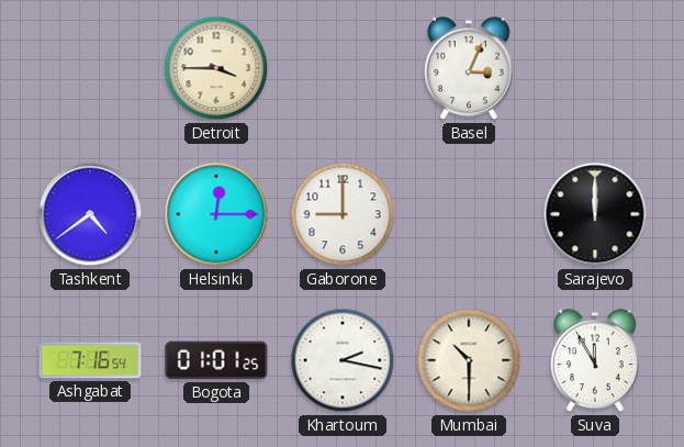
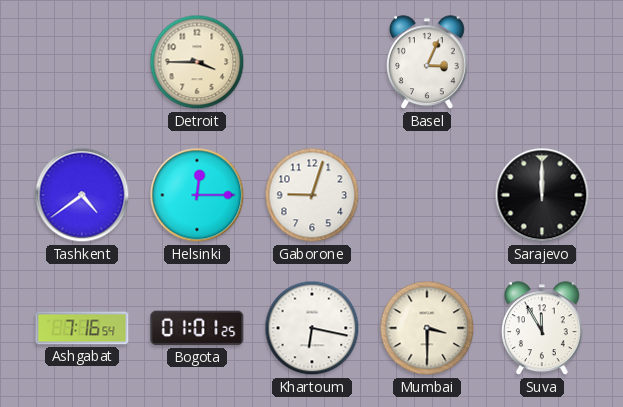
Gaborone: 9:00 -> 9:03 (312, 195)
Khartoum: 2:17 -> 6:17 (312, 328)
Mumbai: 10:30 -> 3:30 (427, 328)
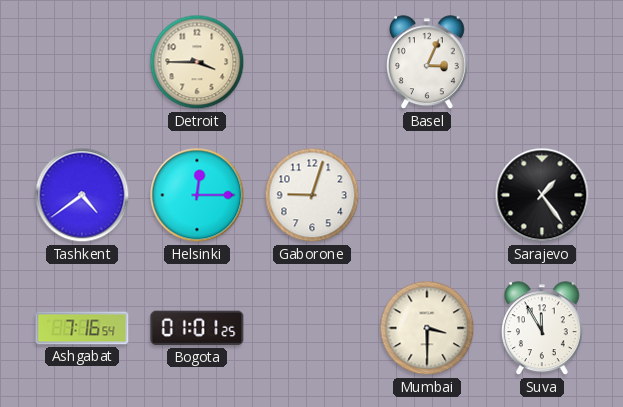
Sarajevo: 12:00 -> 1:24 (542, 195)
Khartoum: 6:17 -> none (312, 328)
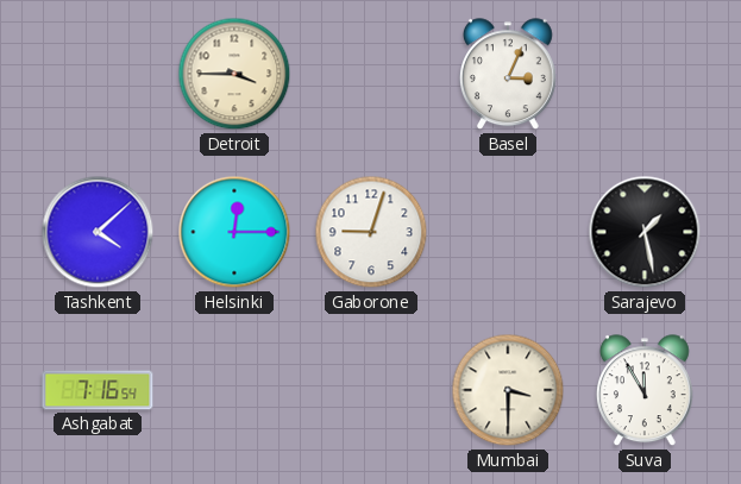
Tashkent: 4:39 -> 4:08 (98, 232)
Sarajevo: 1:24 -> 1:28 (645, 232)
Bogota: 01:01 -> none (197, 328)
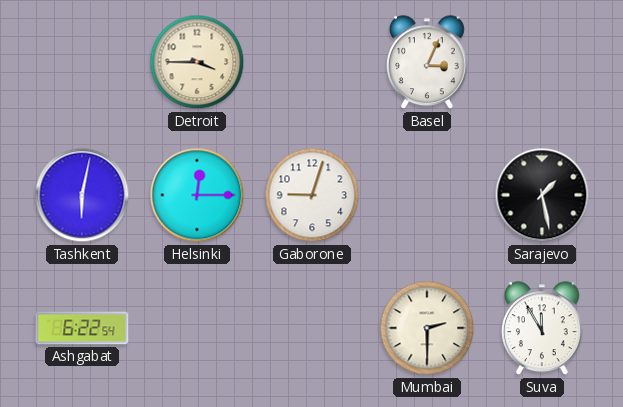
Tashkent: 4:08 -> 6:02 (82, 195)
Ashgabat: 7:16 -> 6:22 (82, 328)
Mumbai: 3:30 -> 2:30 (427, 328)
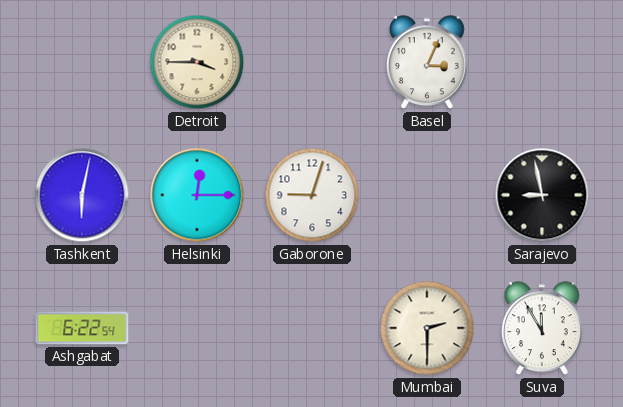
Sarajevo: 1:28 -> 8:58 (542, 195)
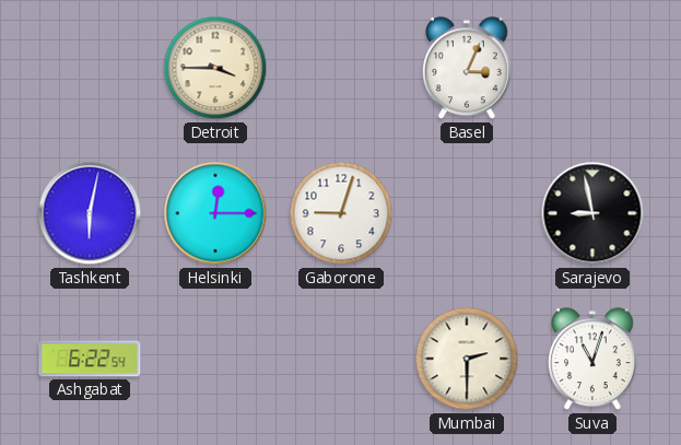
Suva: 11:55 -> 11:03 (592, 360)
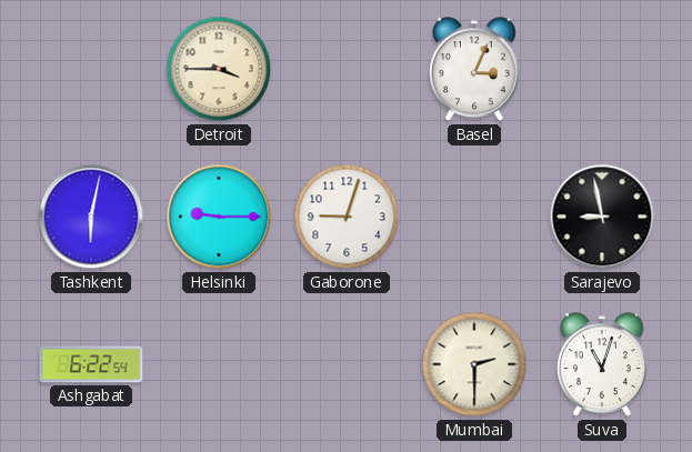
Helsinki: 12:15 -> 9:15 (219, 217)
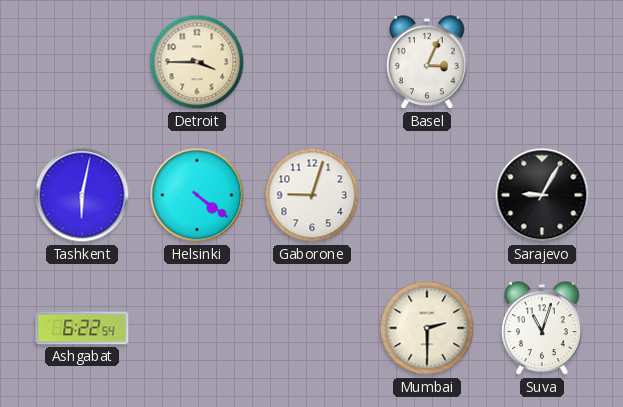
Helsinki: 9:15 -> 4:21 (197, 195)
Sarajevo: 8:58 -> 9:05 (542, 195)
